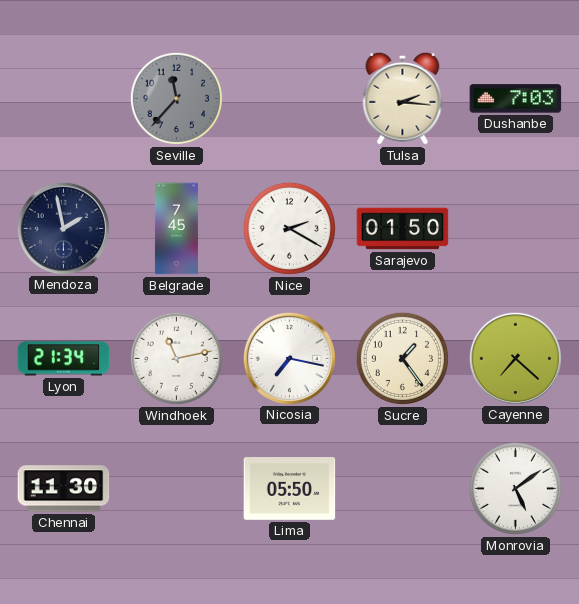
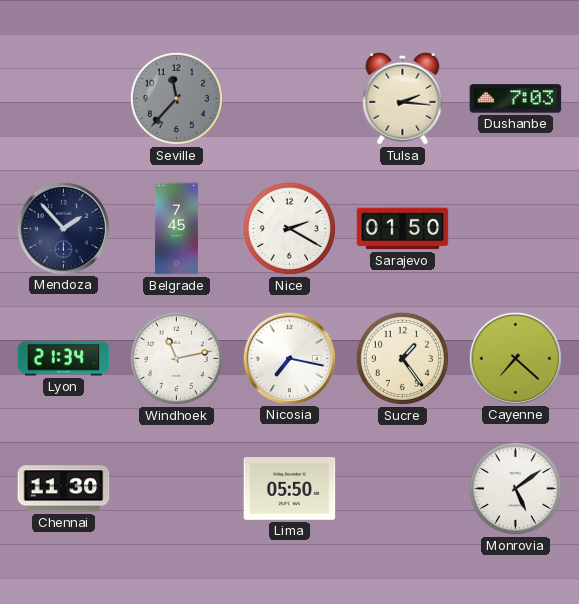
Mendoza: 1:58 -> 1:53 (63, 228)
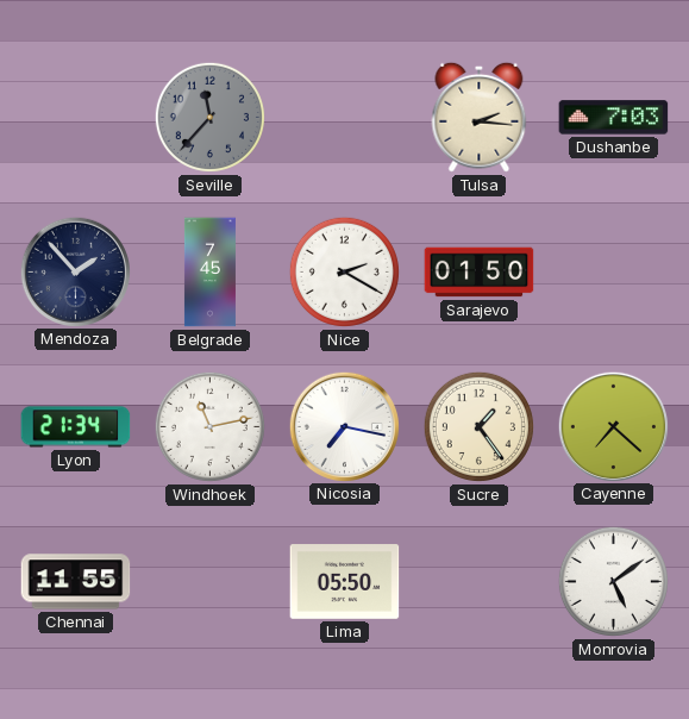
Chennai: 11:30 -> 11:55 (76, 582)
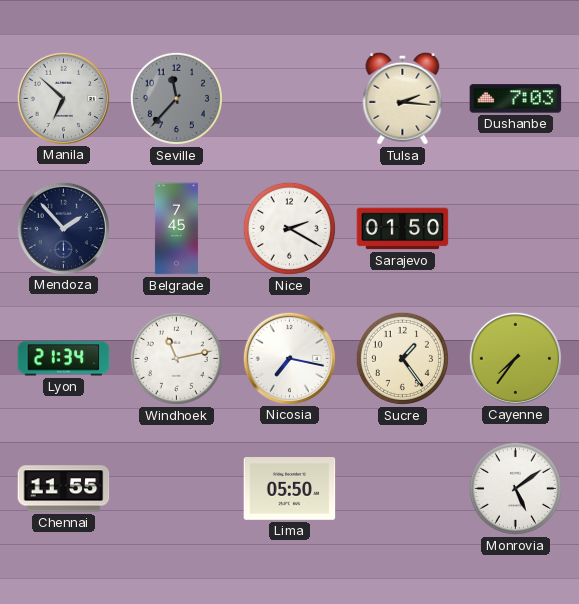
Manila: none -> 6:52 (63, 98)
Cayenne: 7:22 -> 7:36 (515, 358)
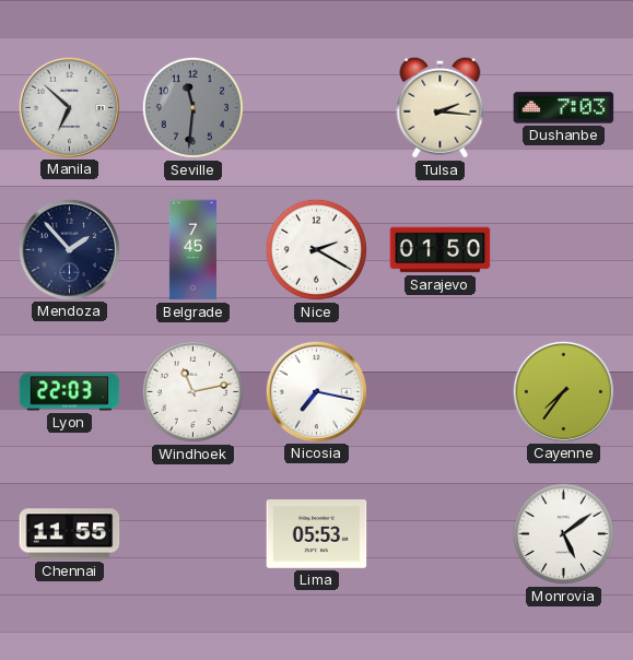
Seville: 11:37 -> 11:31 (192, 107)
Lyon: 21:34 -> 22:03 (70, 392)
Sucre: 1:24 -> none (402, 358)
Lima: 05:50 -> 05:53 (317, 534)
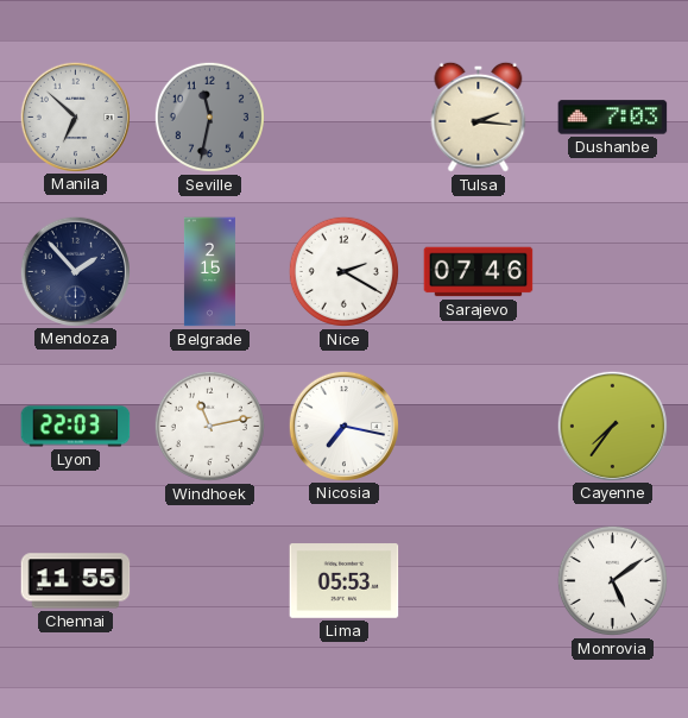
Seville: 11:31 -> 11:32 (209, 116)
Belgrade: 7:45 -> 2:15 (209, 272)
Sarajevo: 01:50 -> 07:46 (479, 272)
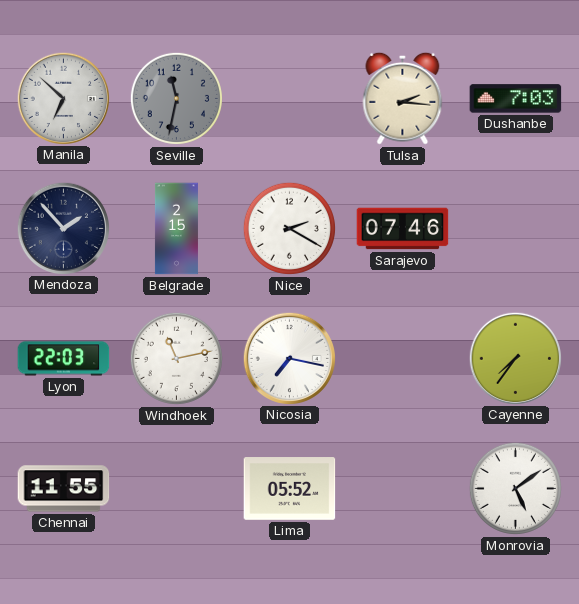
Lima: 05:53 -> 05:52 (290, 489)
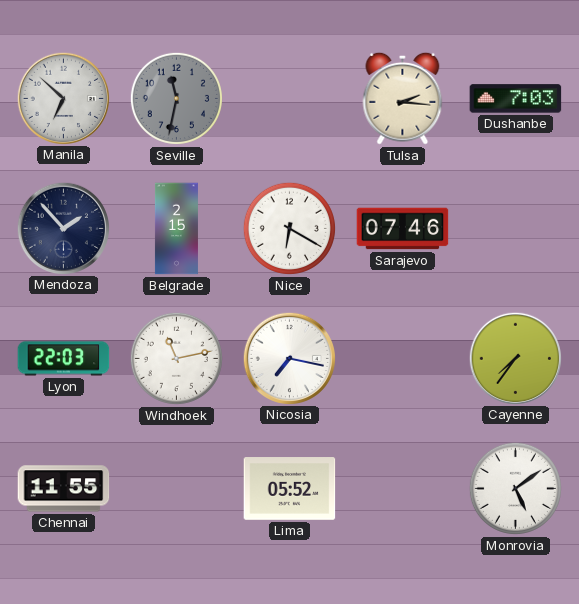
Nice: 2:20 -> 6:20 (289, 228)
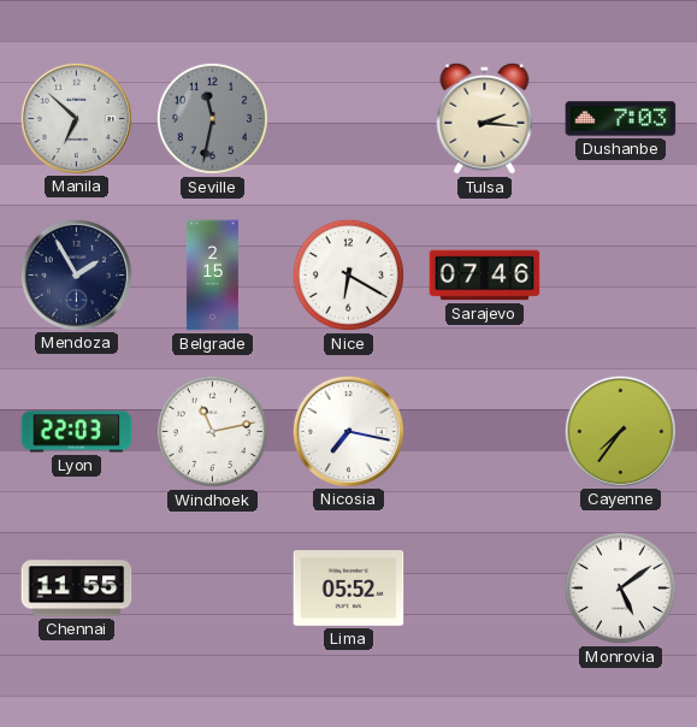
Mendoza: 1:53 -> 1:55 (76, 274)
